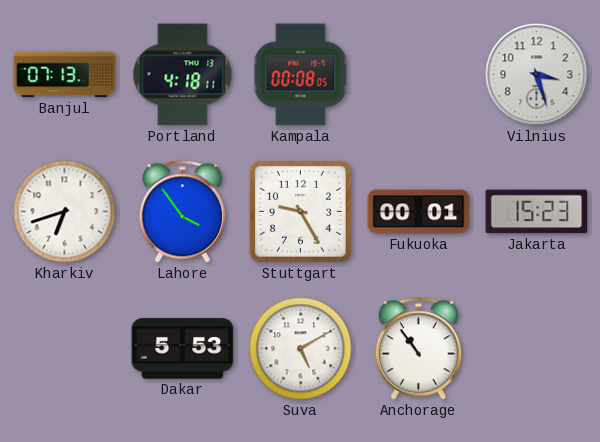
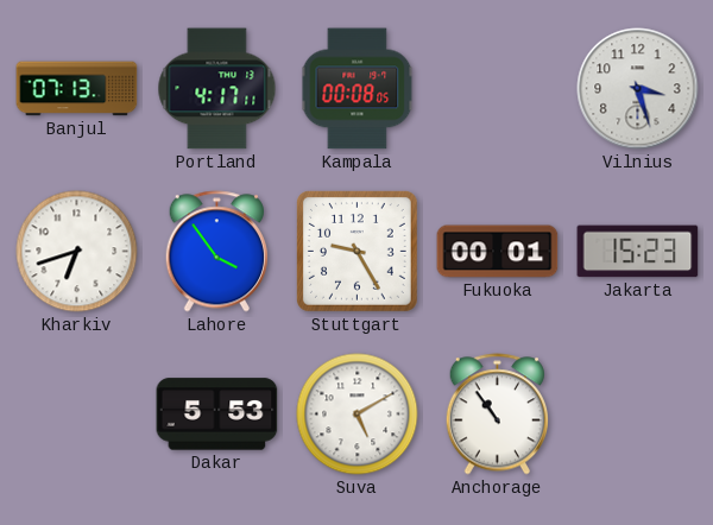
Portland: 4:18 -> 4:17 (217, 89)
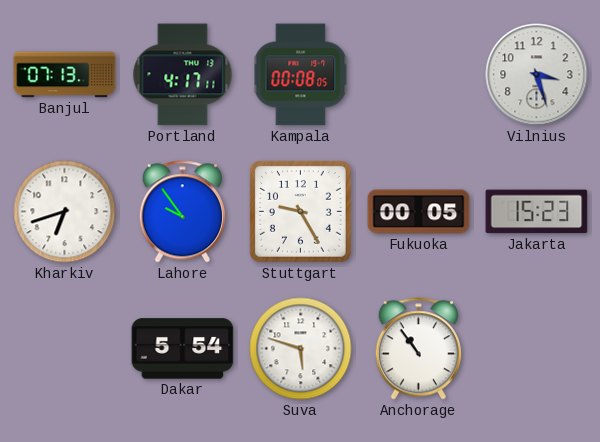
Lahore: 3:54 -> 9:54 (182, 212)
Fukuoka: 00:01 -> 00:05 (419, 212)
Dakar: 5:53 -> 5:54 (183, 349)
Suva: 5:10 -> 5:48 (301, 349)
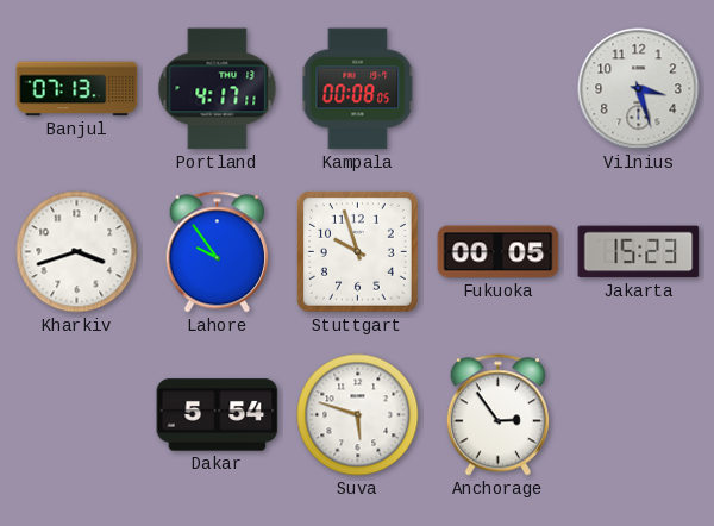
Kharkiv: 6:42 -> 3:42 (77, 252)
Stuttgart: 9:25 -> 9:57 (357, 251)
Anchorage: 10:54 -> 2:54 (497, 415)
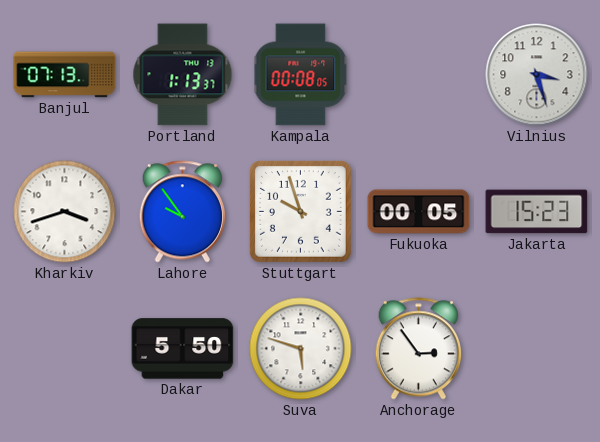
Portland: 4:17 -> 1:13 (183, 75)
Dakar: 5:54 -> 5:50 (183, 349)
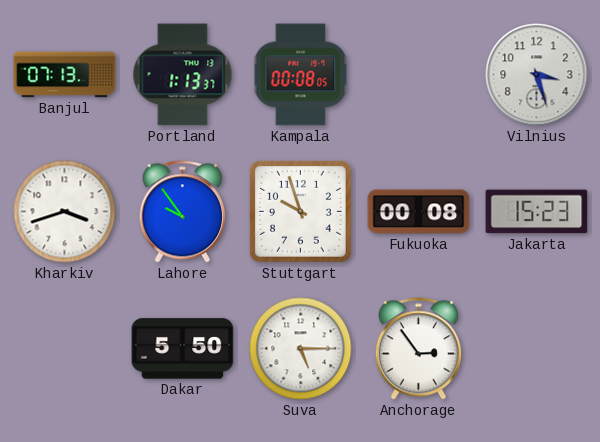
Fukuoka: 00:05 -> 00:08 (419, 212)
Suva: 5:48 -> 5:15 (301, 349)
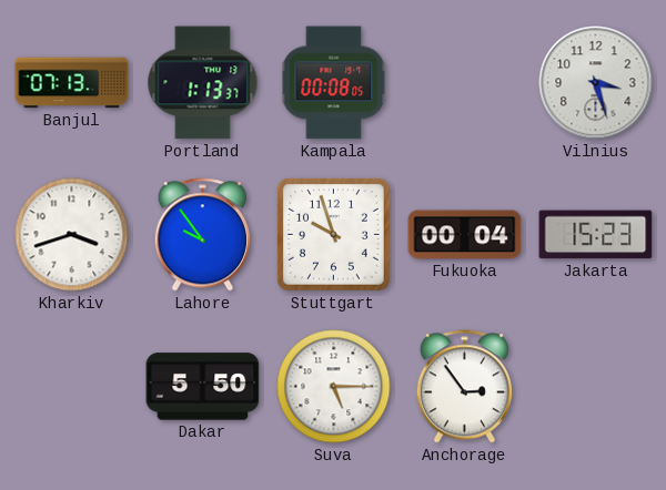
Fukuoka: 00:08 -> 00:04 (465, 235)
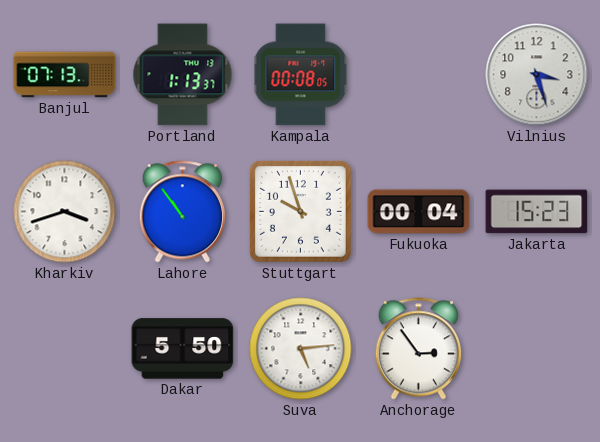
Lahore: 9:54 -> 10:54 (182, 212)
Suva: 5:15 -> 5:14 (301, 349)
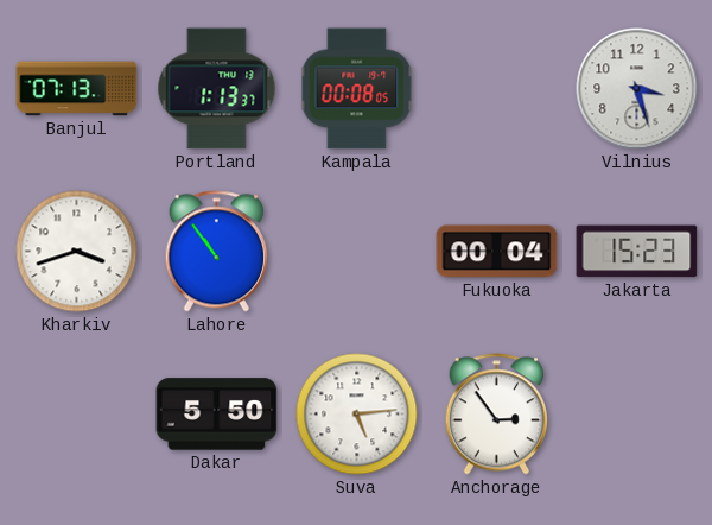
Stuttgart: 9:57 -> none (300, 211)
